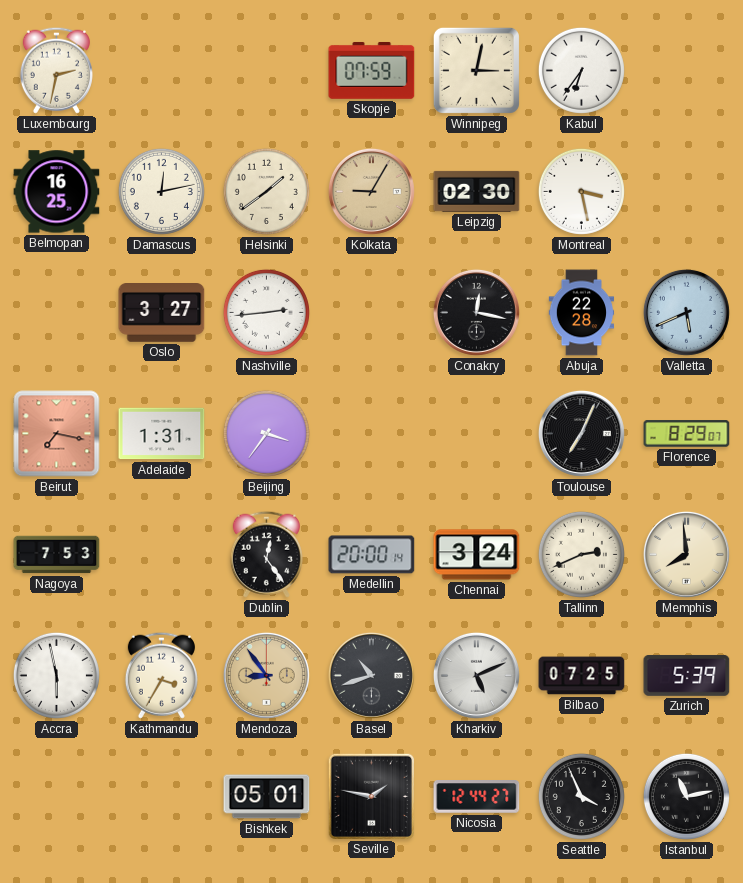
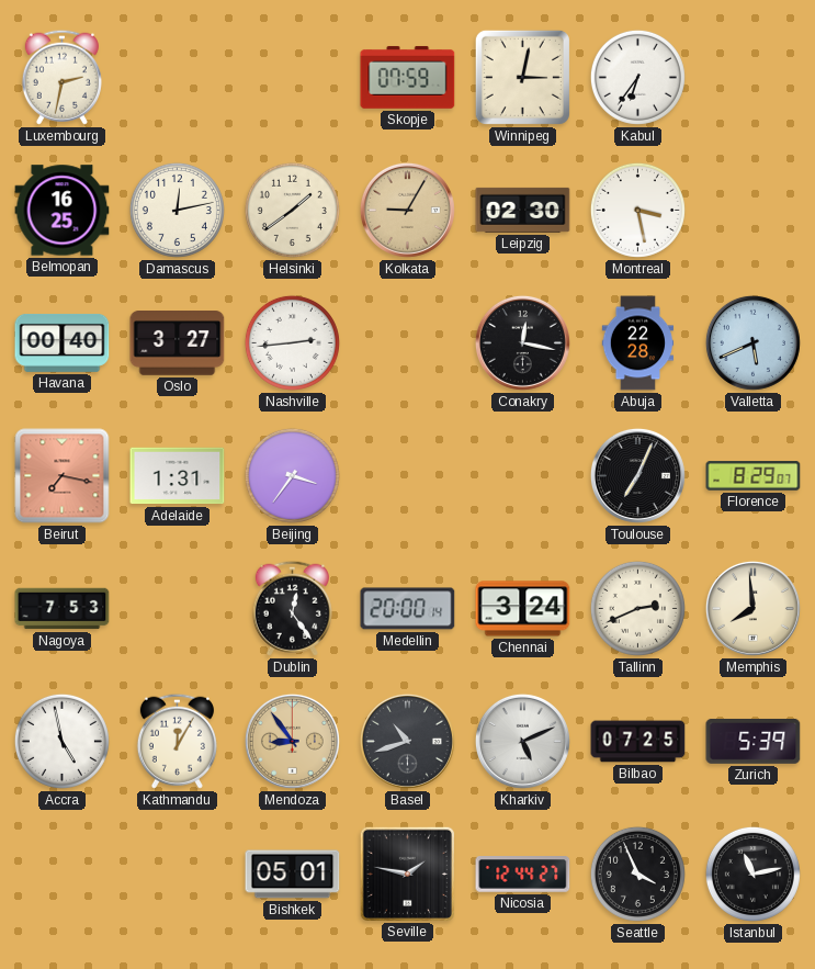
Havana: none -> 00:40 (63, 342)
Accra: 5:58 -> 4:58 (61, 741)
Kathmandu: 3:35 -> 12:05 (177, 741)
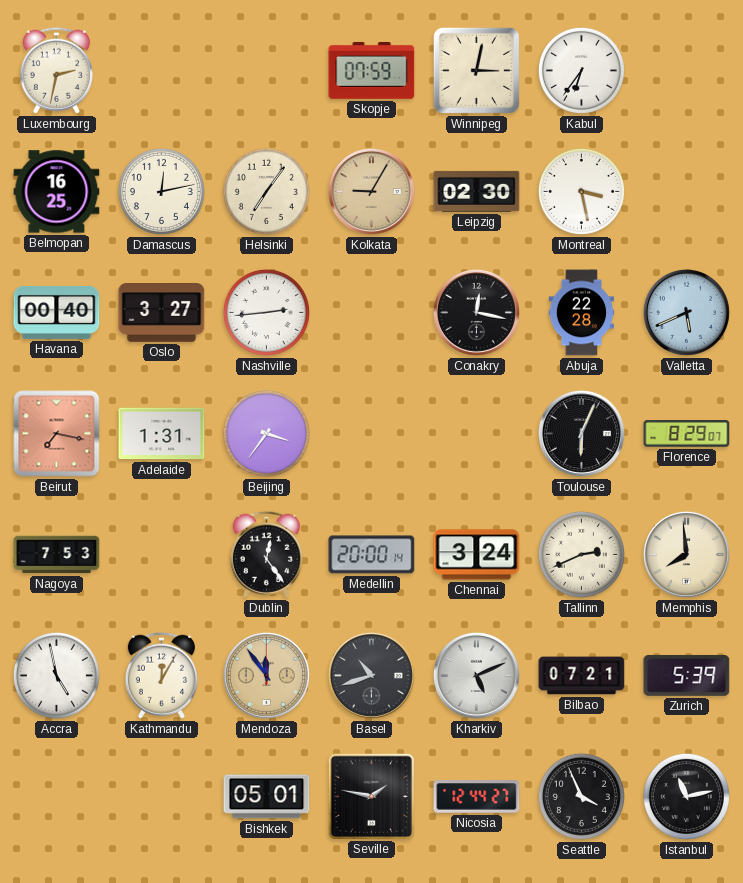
Helsinki: 1:39 -> 7:06 (266, 191)
Toulouse: 7:04 -> 6:04 (581, 433)
Mendoza: 8:54 -> 11:54 (266, 675)
Bilbao: 07:25 -> 07:21 (582, 676)
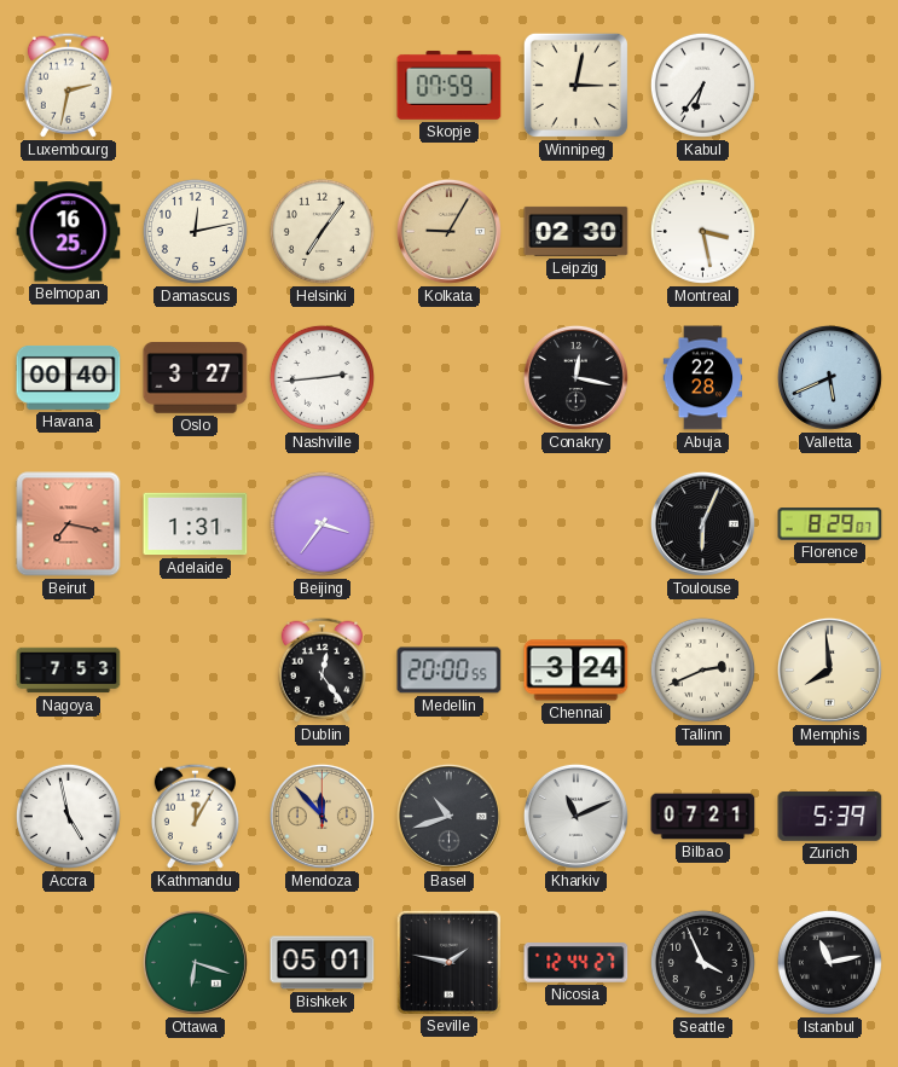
Medellin: 20:00:14 -> 20:00:55 (450, 671)
Mendoza: 11:54 -> 11:53 (321, 816)
Kharkiv: 5:11 -> 11:11 (575, 816)
Ottawa: none -> 6:18 (195, 962)
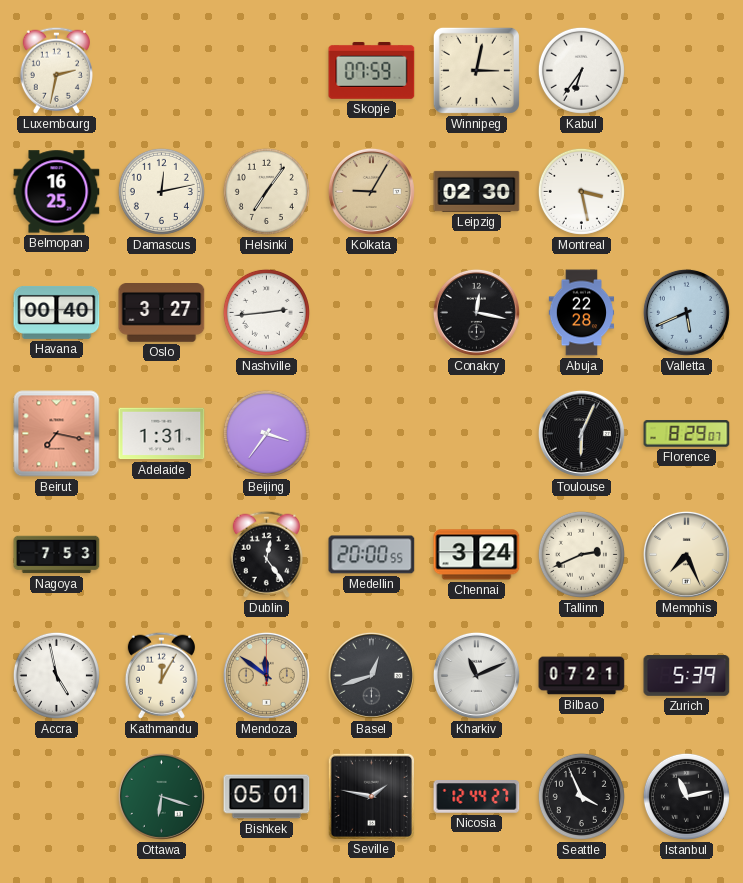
Memphis: 7:59 -> 7:26 (686, 554)
Mendoza: 11:53 -> 11:51 (266, 675)
Basel: 10:42 -> 12:42 (371, 675)
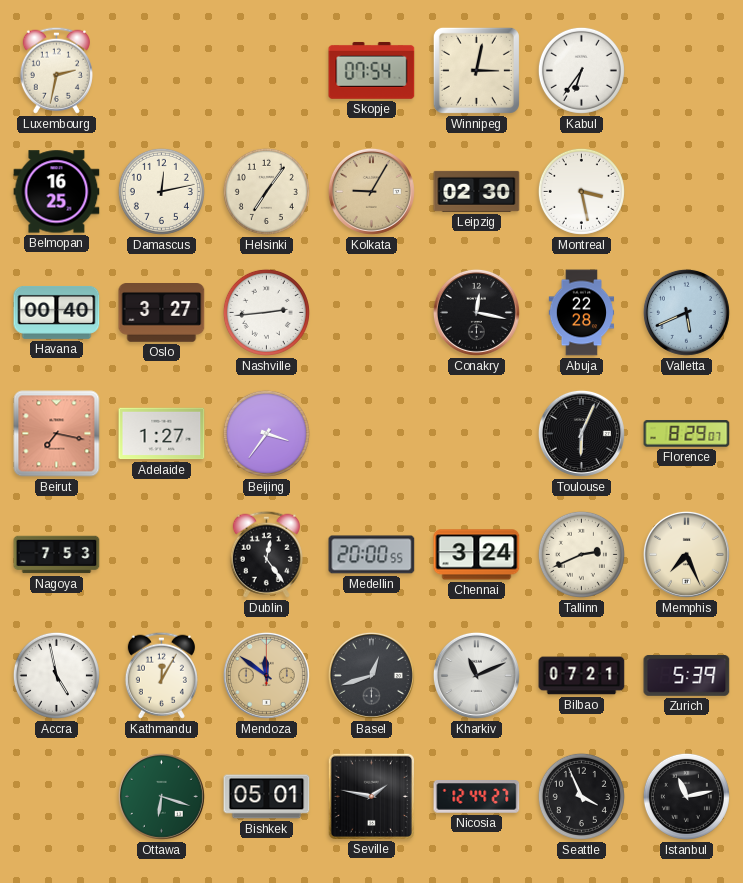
Skopje: 07:59 -> 07:54 (372, 70)
Adelaide: 1:31 -> 1:27 (162, 434)
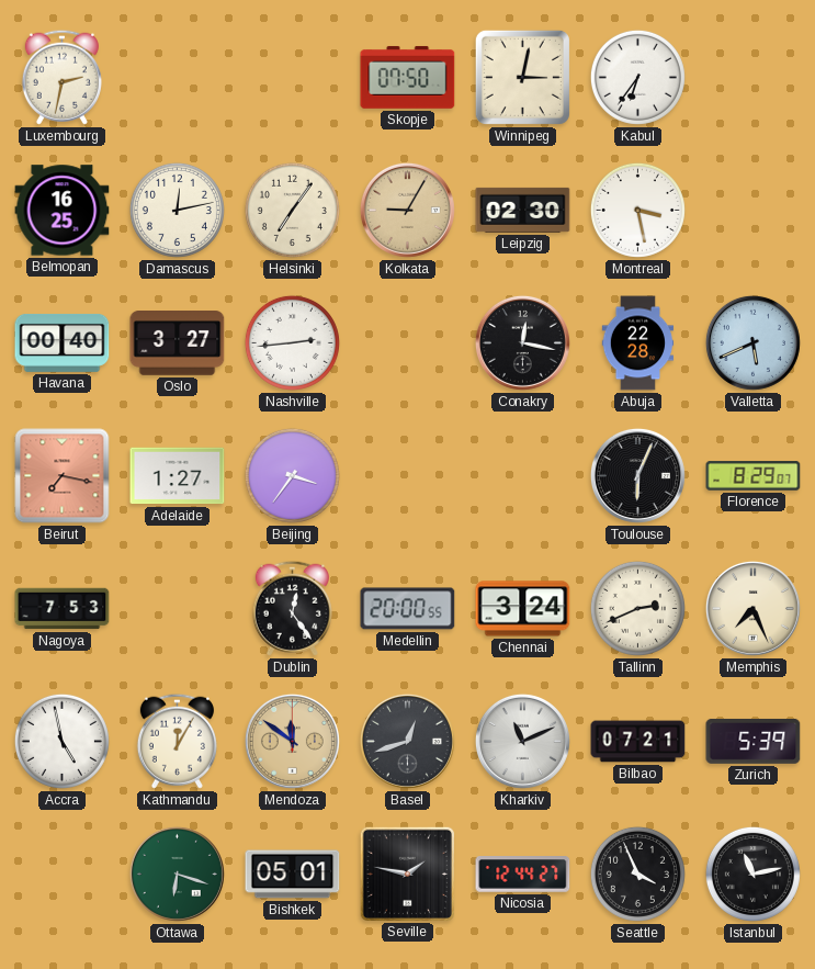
Skopje: 07:54 -> 07:50 (408, 77)
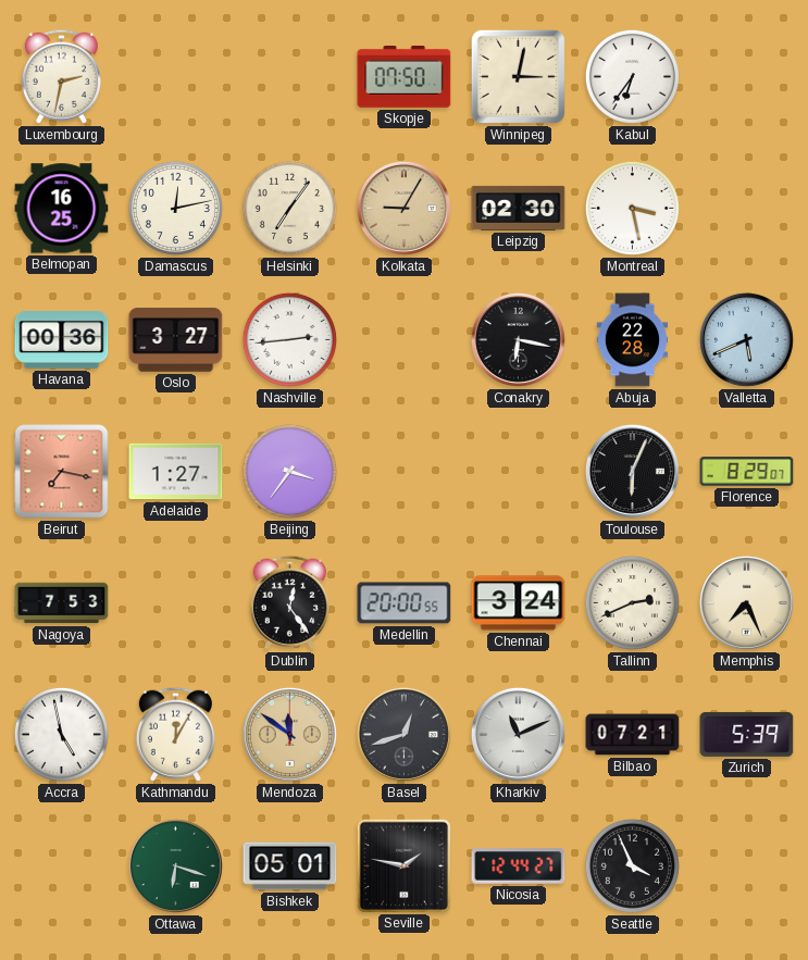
Havana: 00:40 -> 00:36 (62, 339)
Conakry: 12:17 -> 6:17 (518, 339)
Istanbul: 11:13 -> none (752, 874)
